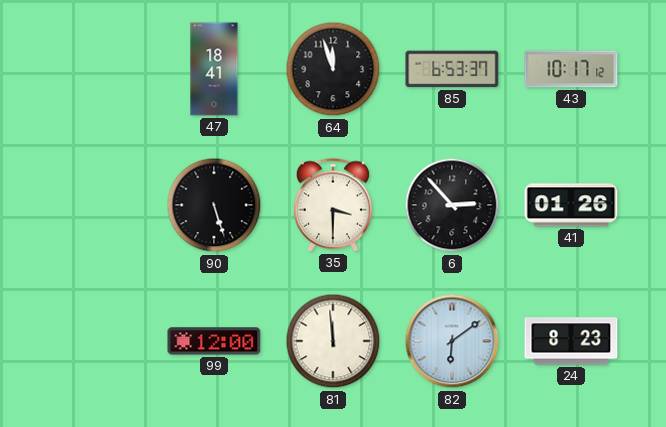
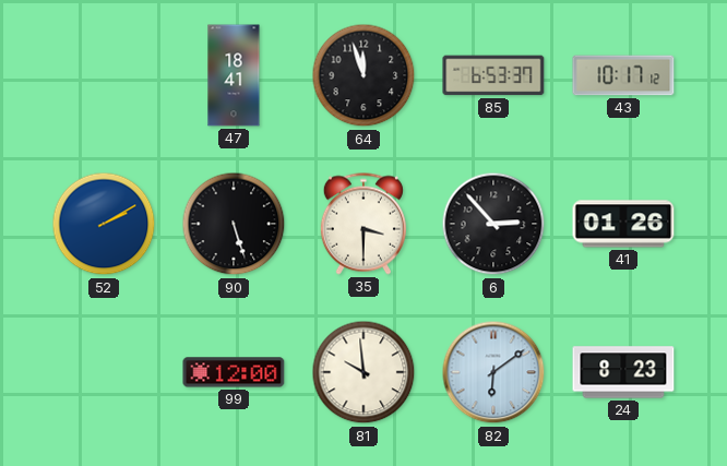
52: none -> 2:10 (104, 224)
81: 11:59 -> 9:59 (364, 372)
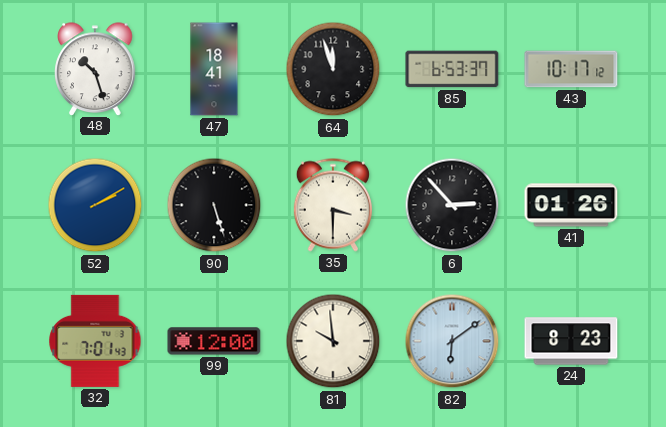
48: none -> 10:27 (95, 69)
32: none -> 7:01 (95, 341)
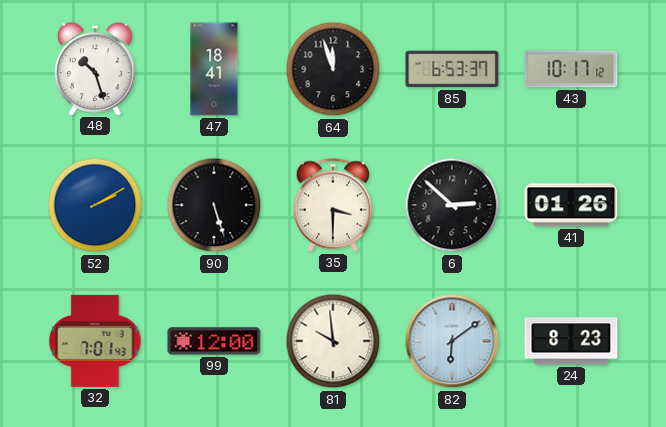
6: 2:53 -> 2:52 (452, 205)
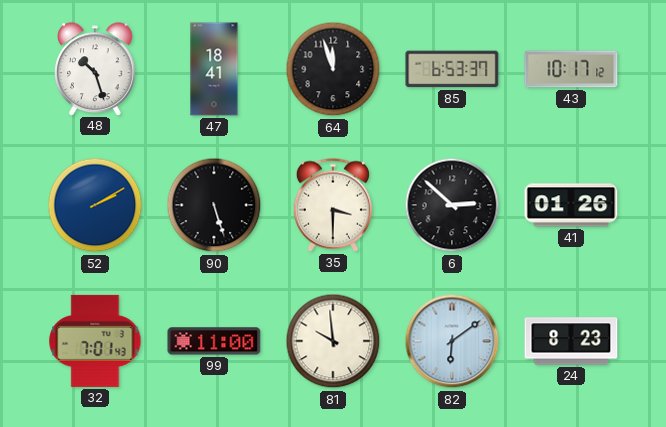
99: 12:00 -> 11:00 (214, 341)
